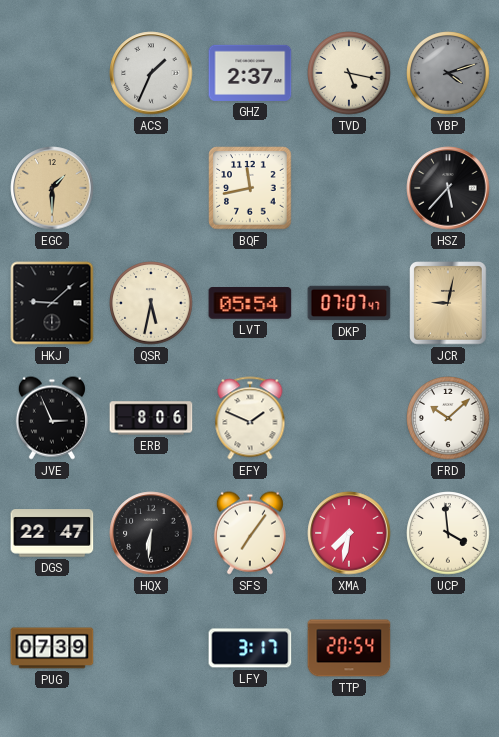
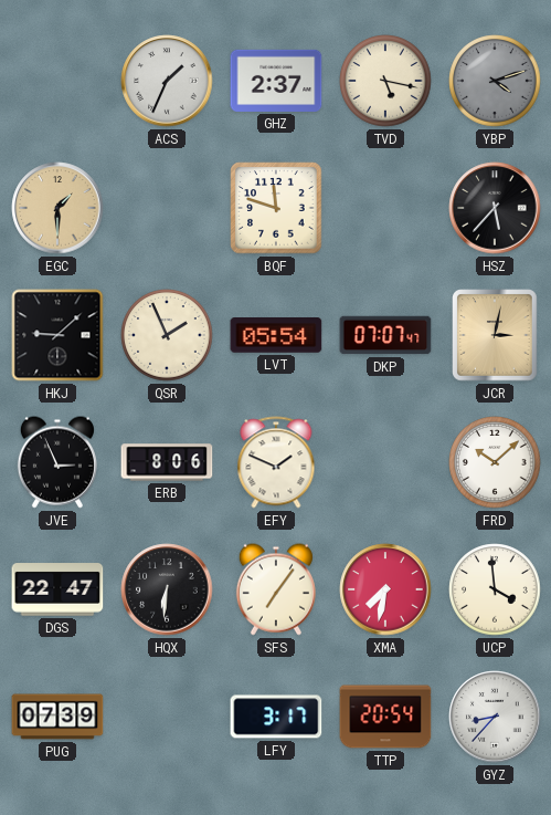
BQF: 11:43 -> 11:48 (276, 208)
QSR: 5:32 -> 1:56 (167, 335)
JCR: 9:02 -> 3:02 (495, 335)
GYZ: none -> 8:37 (495, 717)
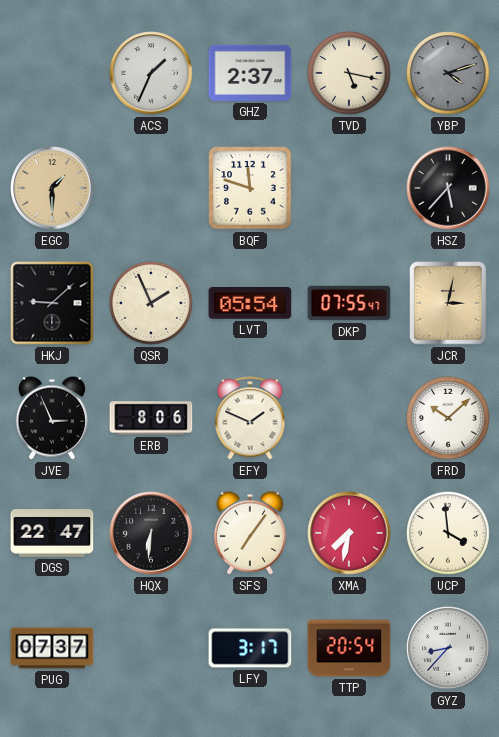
DKP: 07:07 -> 07:55 (349, 303)
PUG: 07:39 -> 07:37 (52, 648)
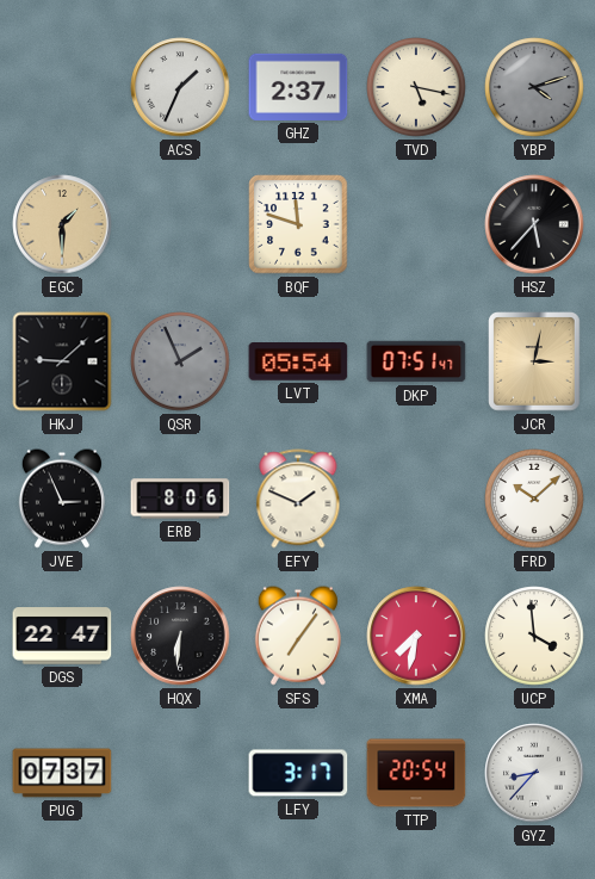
QSR dial: cream -> grey (180, 361)
DKP: 07:55 -> 07:51 (416, 361)
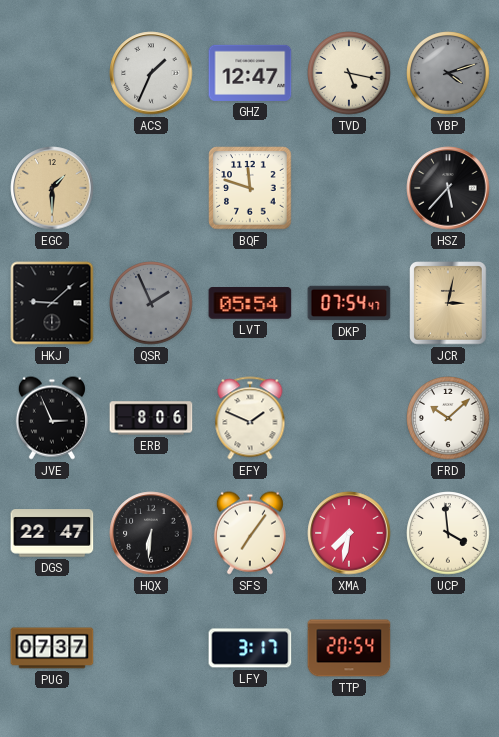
GHZ: 2:37 -> 12:47 (250, 73)
DKP: 07:51 -> 07:54 (349, 303)
GYZ: 8:37 -> none (534, 773)
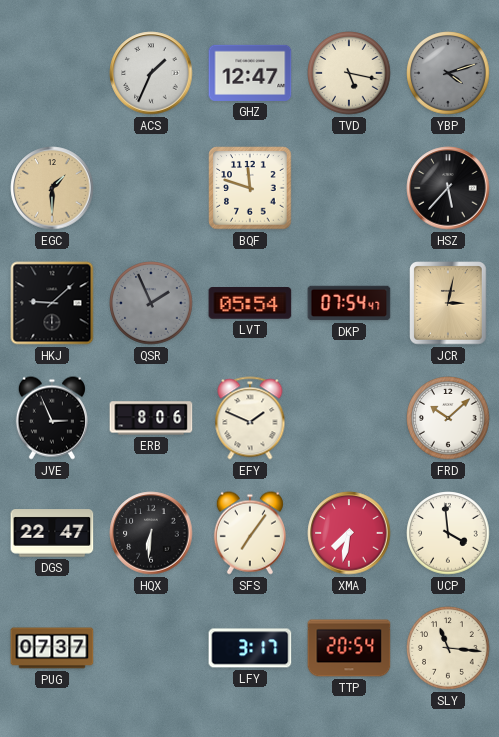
SLY: none -> 11:16 (448, 648)
